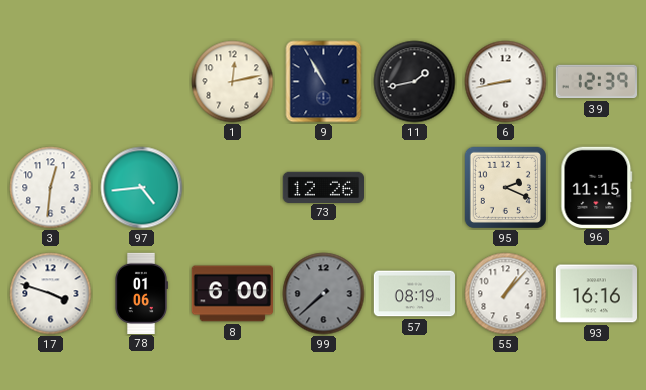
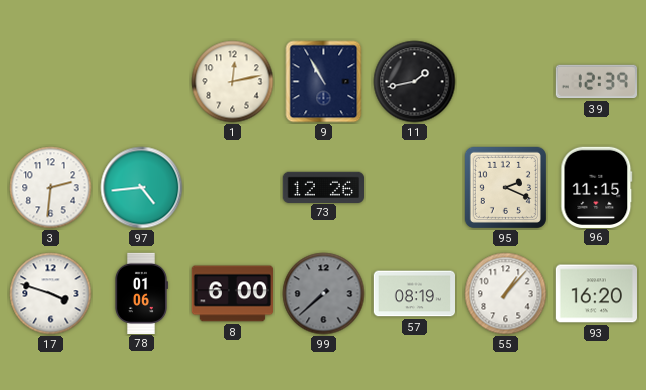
6: 8:43 -> none (506, 82)
3: 12:31 -> 2:31 (51, 188)
93: 16:16 -> 16:20 (596, 294)
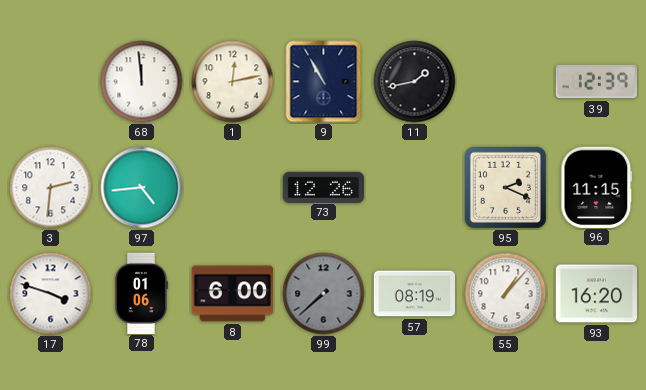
68: none -> 11:59 (142, 82)
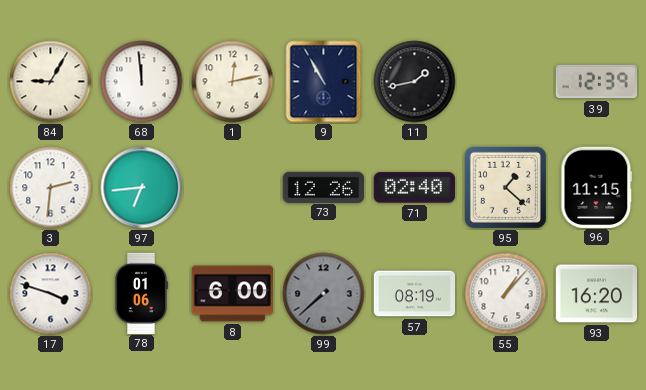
84: none -> 9:05 (51, 82)
97: 4:44 -> 6:44 (142, 188)
71: none -> 02:40 (414, 188)
95: 2:19 -> 1:22 (505, 187)
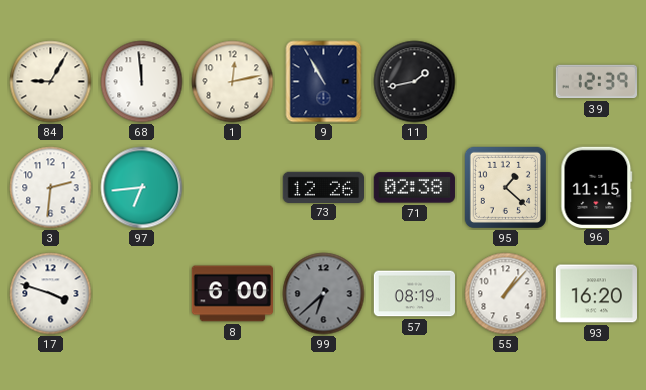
71: 02:40 -> 02:38 (414, 188)
78: 01:06 -> none (142, 293)
99: 7:38 -> 6:38 (324, 294)
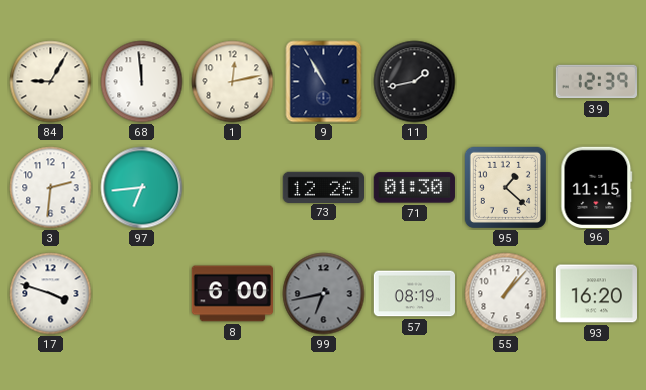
71: 02:38 -> 01:30 (414, 188)
99: 6:38 -> 6:43 (324, 294)
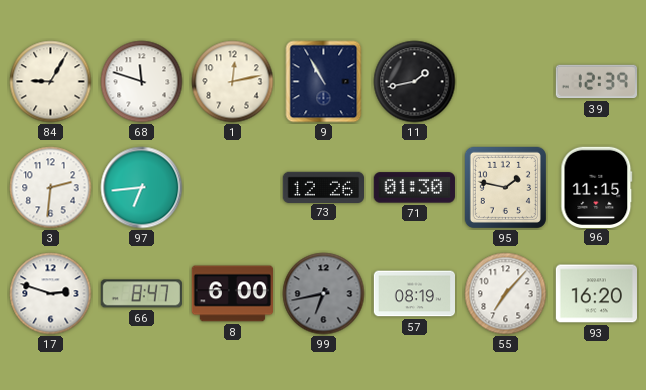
68: 11:59 -> 11:48 (142, 82)
95: 1:22 -> 1:47 (505, 187)
17: 3:48 -> 2:48 (51, 294)
66: none -> 8:47 (141, 294)
55: 1:07 -> 7:07 (506, 294)
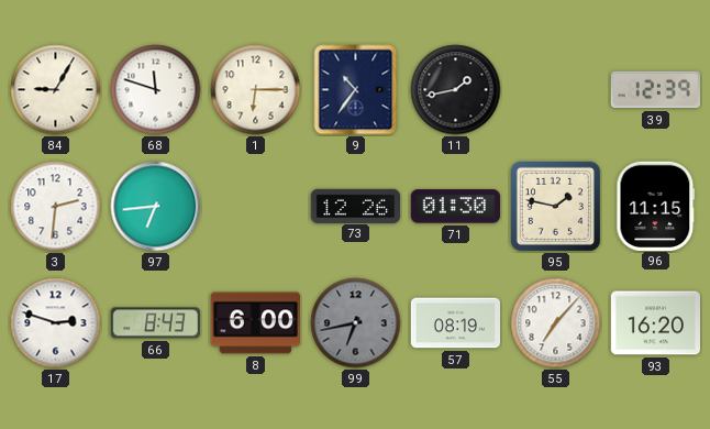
1: 12:13 -> 6:15 (256, 90)
9: 10:55 -> 10:36 (356, 90)
66: 8:47 -> 8:43 (155, 323)
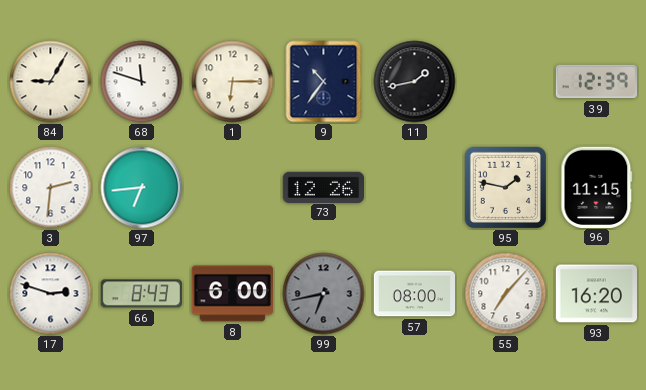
71: 01:30 -> none (455, 207)
57: 08:19 -> 08:00 (414, 294)
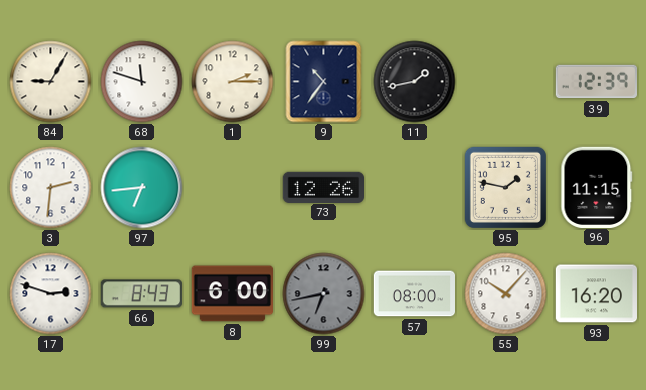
1: 6:15 -> 2:15 (233, 82)
55: 7:07 -> 10:07 (506, 294)
